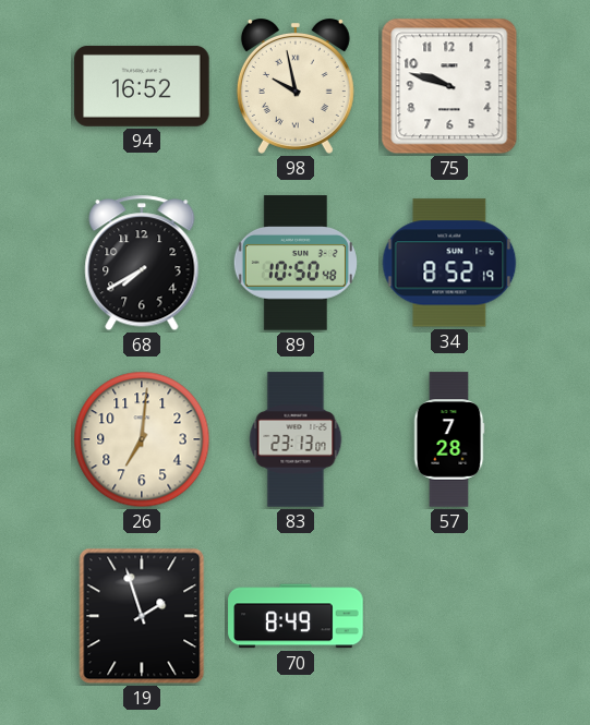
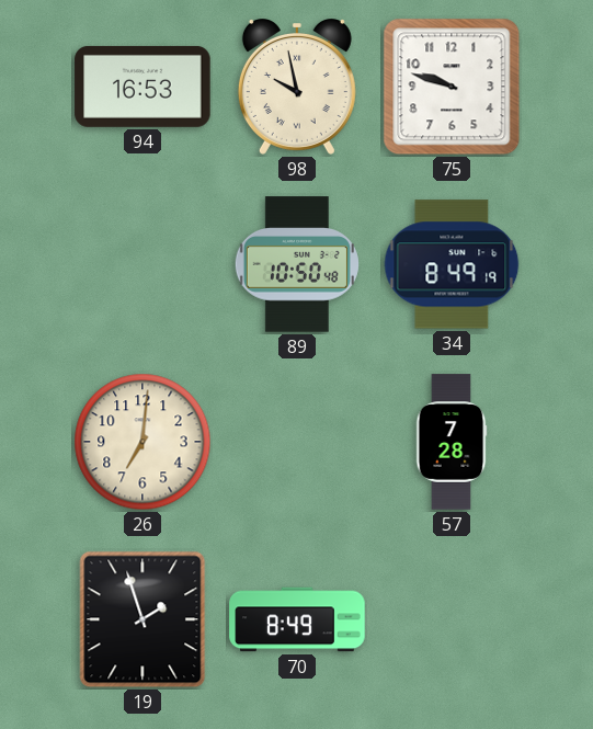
94: 16:52 -> 16:53 (142, 87)
68: 7:40 -> none (142, 263)
34: 8:52 -> 8:49 (452, 264)
83: 23:13 -> none (296, 439)
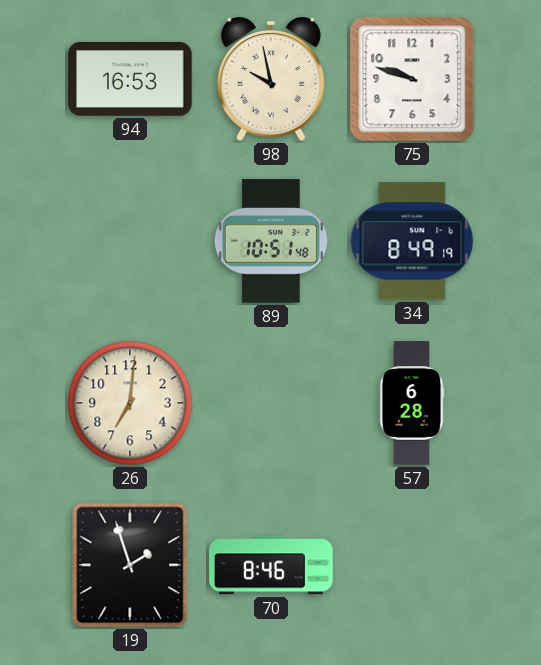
89: 10:50 -> 10:51 (271, 241)
57: 7:28 -> 6:28 (412, 403)
70: 8:49 -> 8:46 (271, 565)
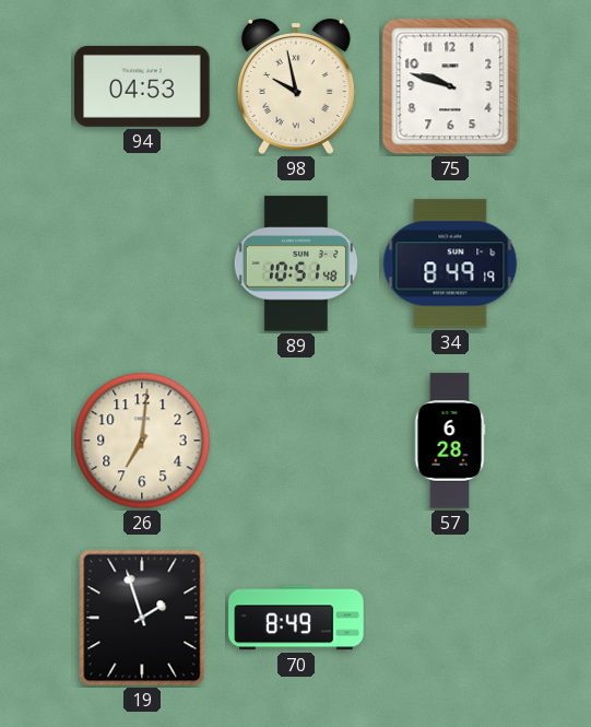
94: 16:53 -> 04:53 (142, 86)
70: 8:46 -> 8:49 (296, 618)
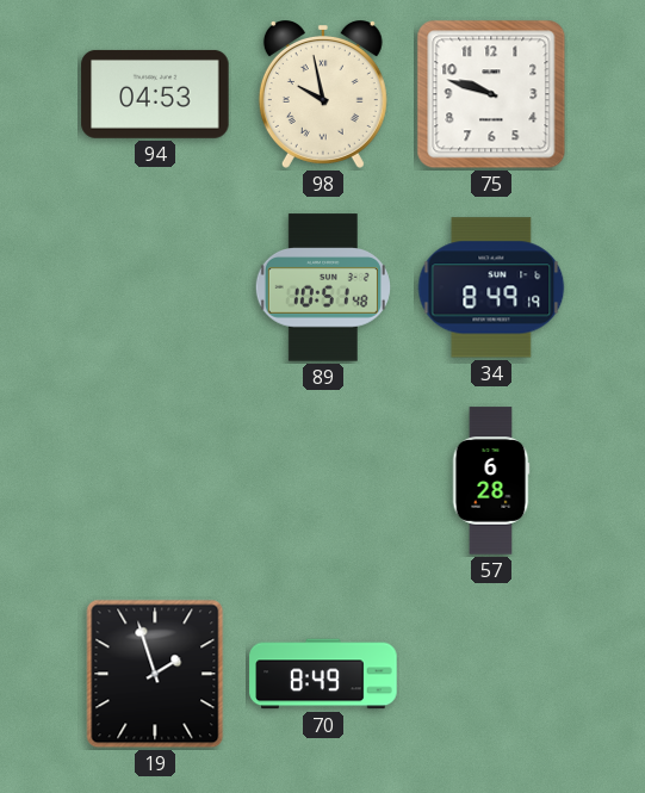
26: 7:01 -> none (142, 441)
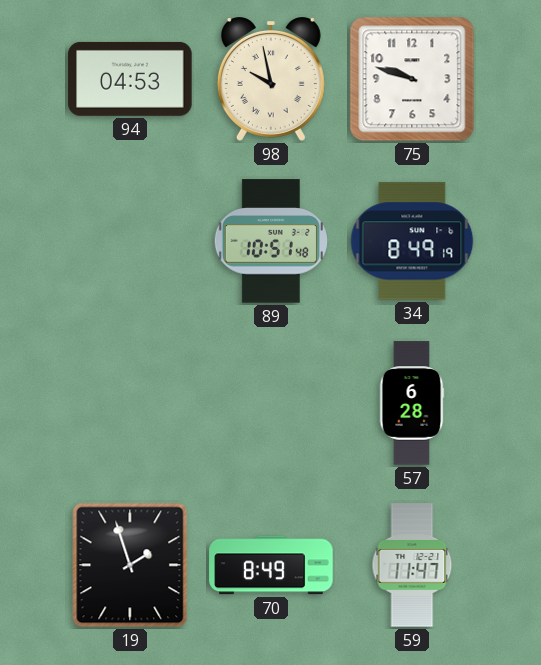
59: none -> 11:47 (412, 565)
